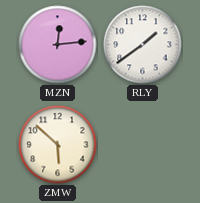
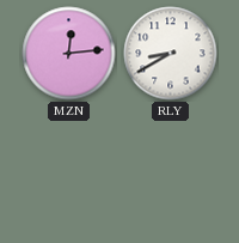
RLY: 1:39 -> 8:40 (171, 54)
ZMW: 5:52 -> none (58, 145)
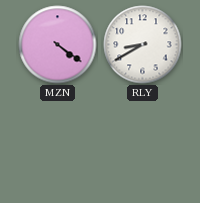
MZN: 12:14 -> 4:21 (58, 45)
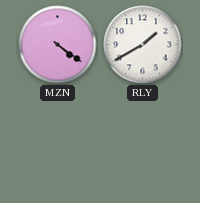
RLY: 8:40 -> 1:40 (143, 45)
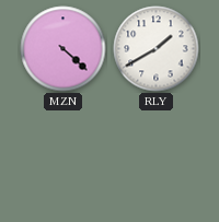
MZN: 4:21 -> 4:22 (64, 49)
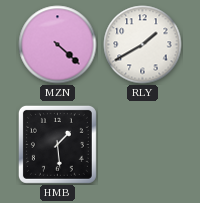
HMB: none -> 1:29 (57, 144)
